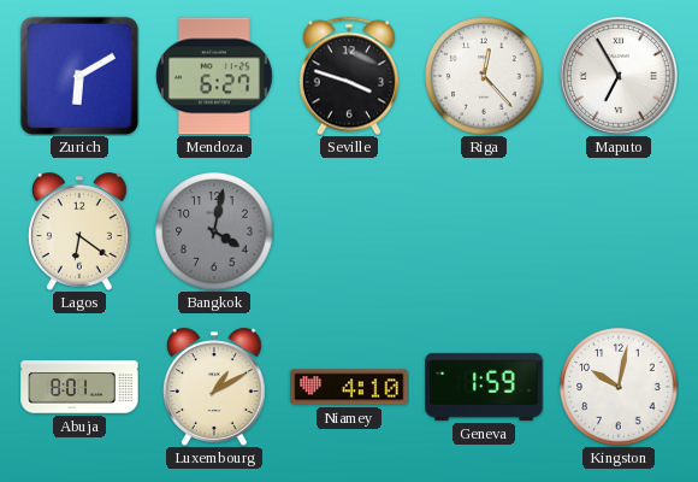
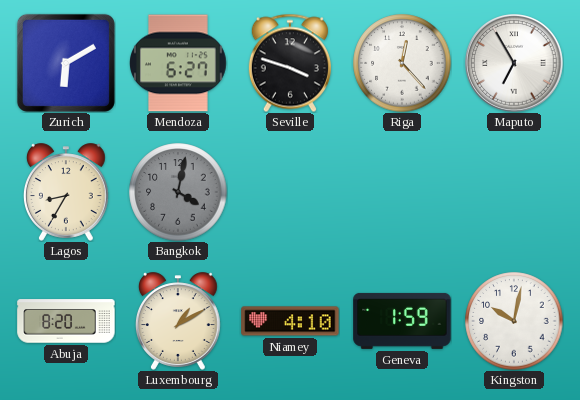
Lagos: 6:21 -> 8:35 (66, 192)
Abuja: 8:01 -> 8:20 (66, 321)
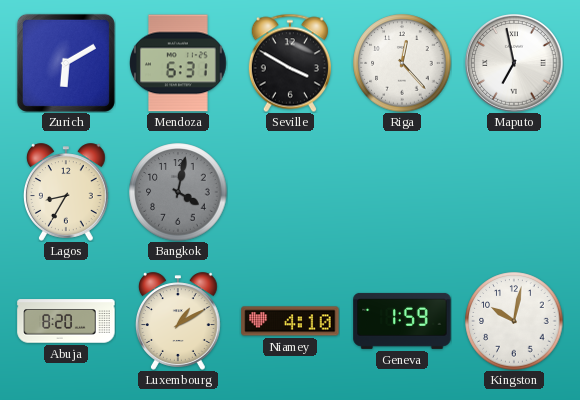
Mendoza: 6:27 -> 6:31 (179, 63)
Seville: 3:48 -> 3:50 (290, 63)
Maputo: 6:55 -> 6:58 (515, 64)
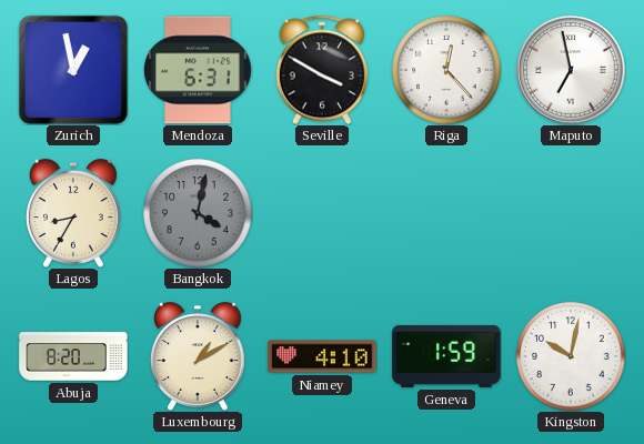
Zurich: 6:10 -> 12:58 (73, 70)
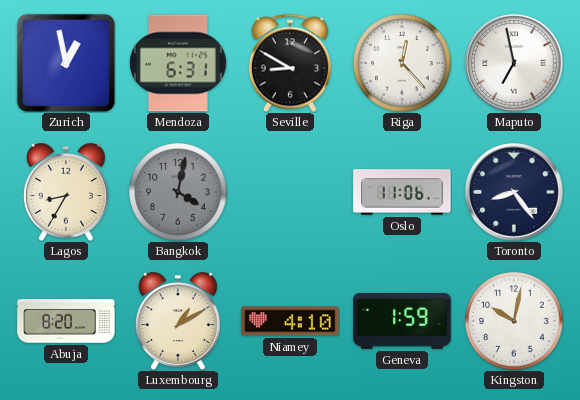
Seville: 3:50 -> 8:50 (290, 63)
Oslo: none -> 11:06 (402, 192)
Toronto: none -> 8:24 (515, 193)
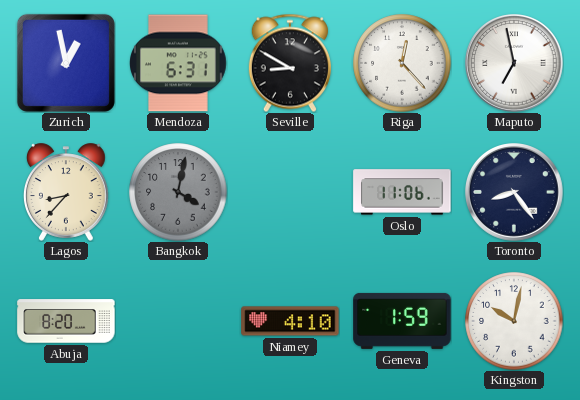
Lagos: 8:35 -> 8:37 (66, 192)
Luxembourg: 1:10 -> none (178, 321)
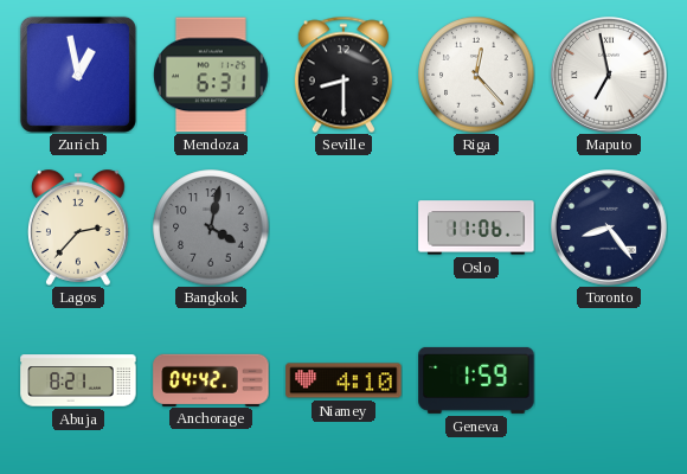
Seville: 8:50 -> 8:30 (343, 75)
Lagos: 8:37 -> 2:37 (78, 228)
Abuja: 8:20 -> 8:21 (78, 380)
Anchorage: none -> 04:42 (211, 379)
Kingston: 10:02 -> none (514, 321)
